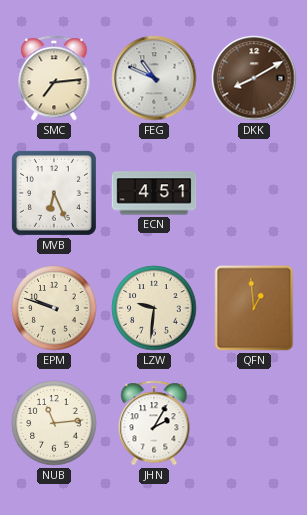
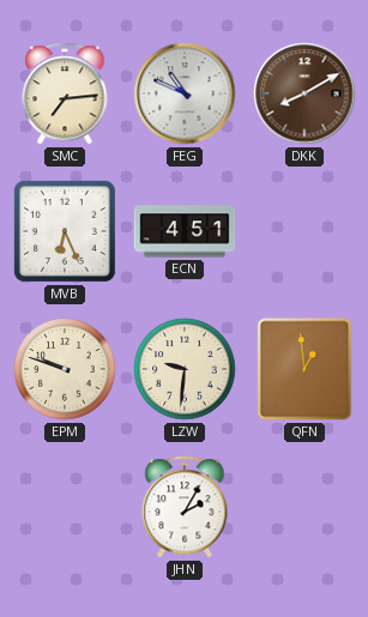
NUB: 11:14 -> none (54, 423)
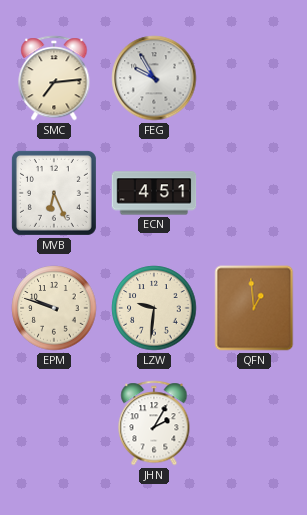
FEG: 10:49 -> 9:55 (154, 78)
DKK: 8:10 -> none (304, 93)
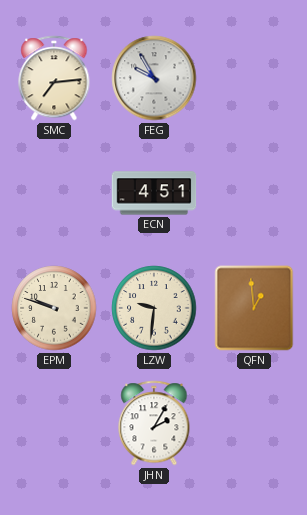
MVB: 6:26 -> none (54, 193)
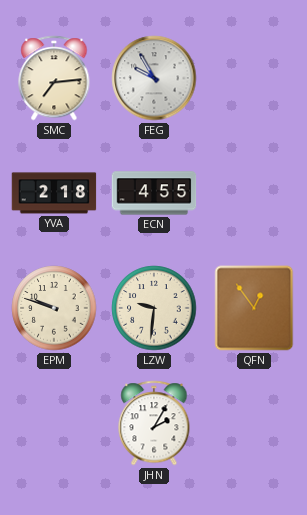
YVA: none -> 2:18 (54, 193)
ECN: 4:51 -> 4:55 (154, 193)
QFN: 12:59 -> 12:54 (254, 308)
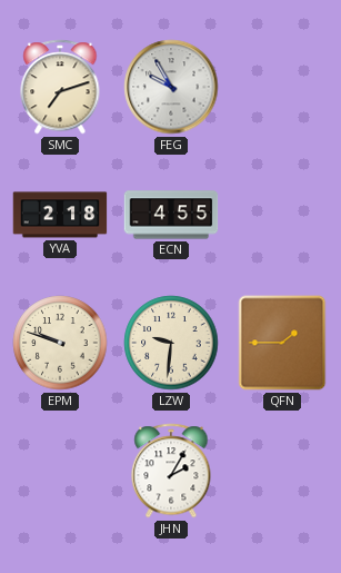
SMC: 7:14 -> 7:12 (60, 87)
QFN: 12:54 -> 1:45 (282, 343)
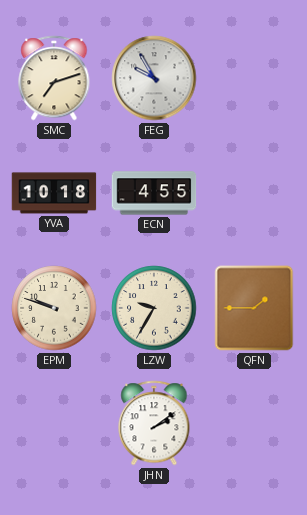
YVA: 2:18 -> 10:18 (54, 193)
LZW: 9:31 -> 9:35 (154, 308)
JHN: 2:05 -> 2:09 (154, 423)
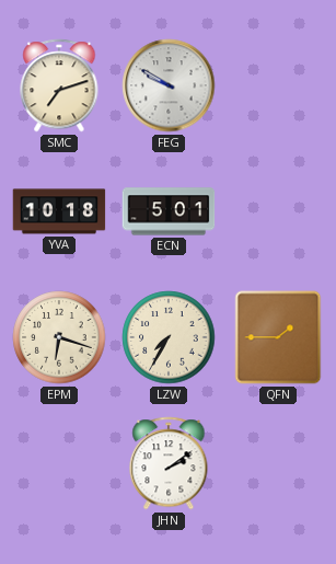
FEG: 9:55 -> 9:50 (169, 85)
ECN: 4:55 -> 5:01 (169, 211)
EPM: 9:48 -> 6:18 (59, 337)
LZW: 9:35 -> 7:35 (169, 337)
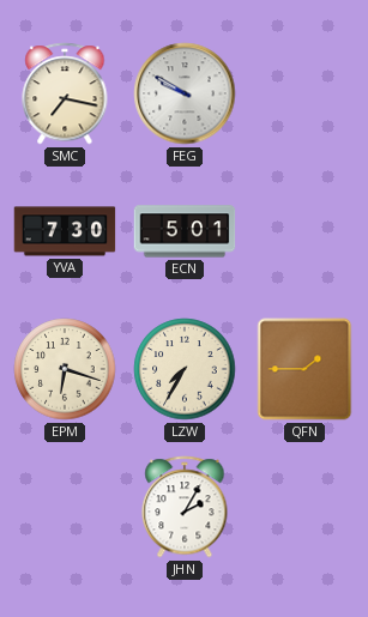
SMC: 7:12 -> 7:17 (65, 93)
YVA: 10:18 -> 7:30 (65, 231)
JHN: 2:09 -> 2:05 (185, 507)
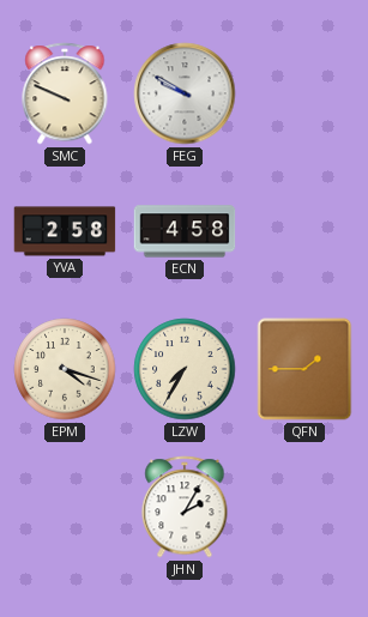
SMC: 7:17 -> 9:49 (65, 93)
YVA: 7:30 -> 2:58 (65, 231)
ECN: 5:01 -> 4:58 (185, 231)
EPM: 6:18 -> 4:18 (65, 369)
